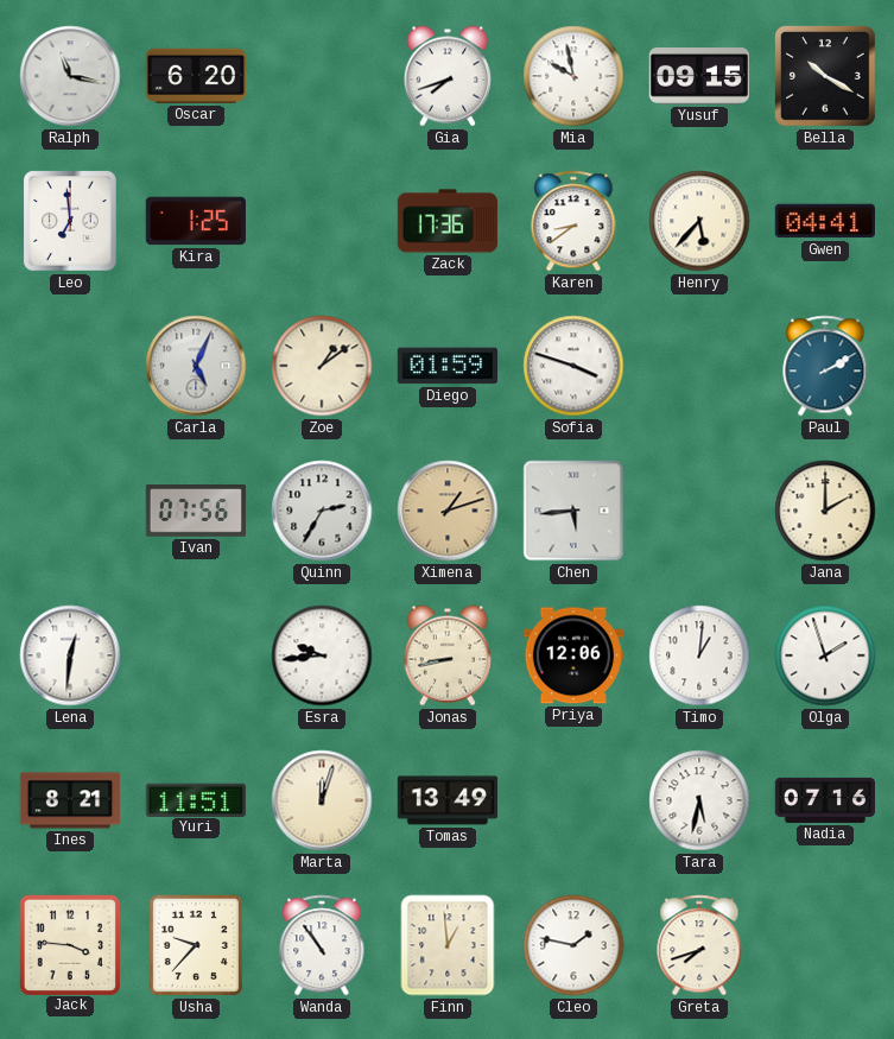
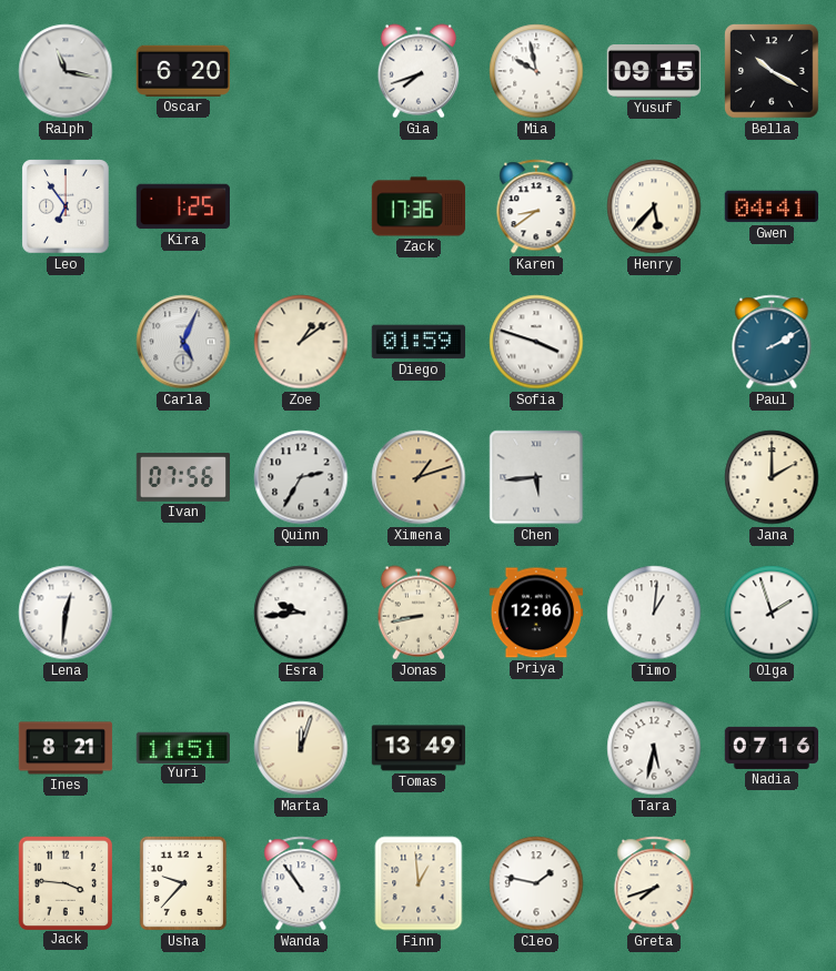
Leo: 6:59 -> 6:54 (66, 206)
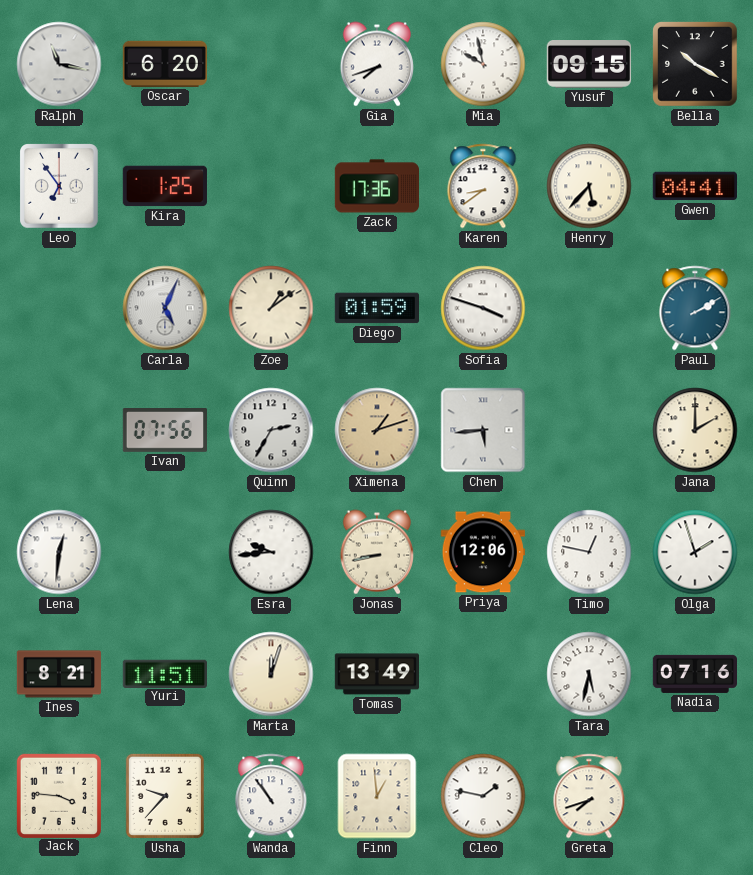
Timo: 1:01 -> 12:47 (589, 552)
